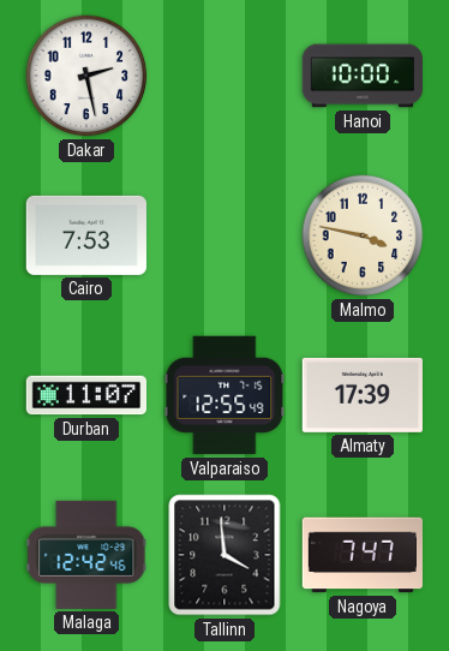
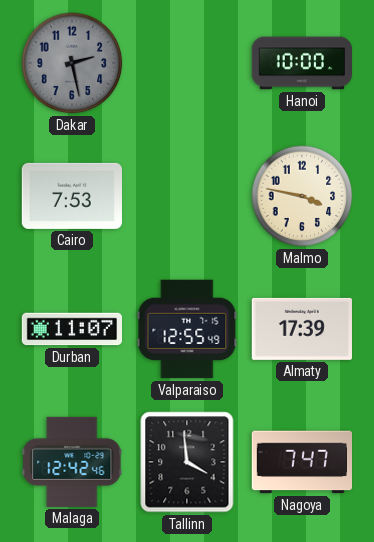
Dakar dial: white -> grey (72, 63)
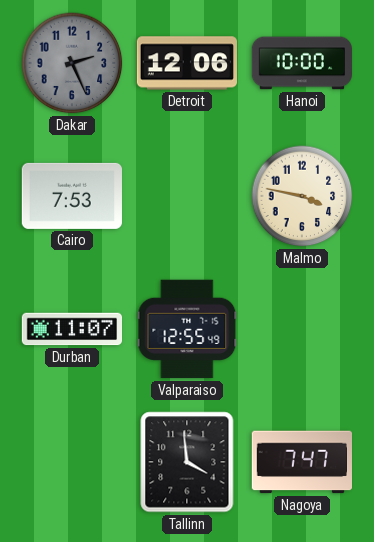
Dakar: 2:28 -> 2:26 (72, 63)
Detroit: none -> 12:06 (186, 63)
Almaty: 17:39 -> none (302, 329)
Malaga: 12:42 -> none (72, 462)
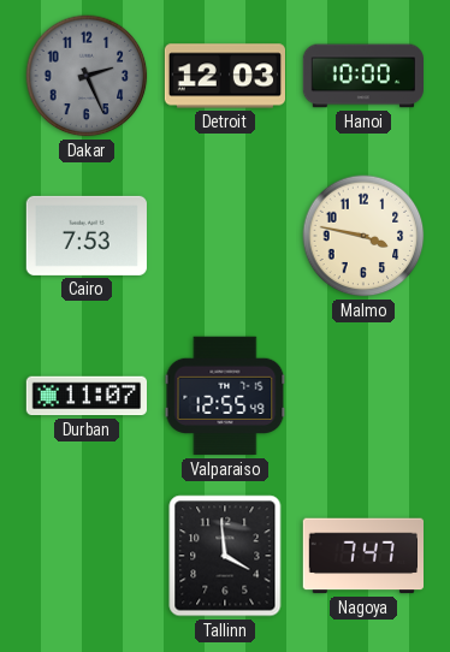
Detroit: 12:06 -> 12:03 (224, 76)
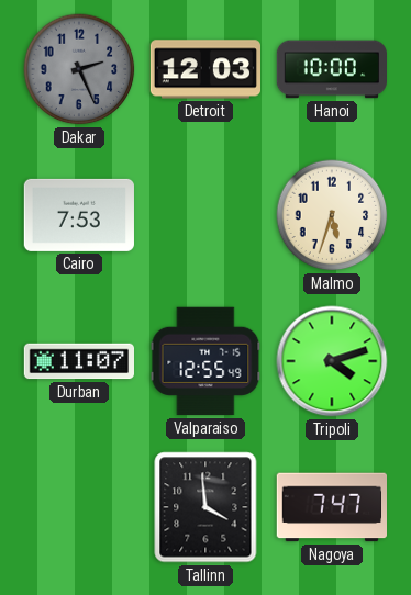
Malmo: 3:47 -> 5:33 (332, 215)
Tripoli: none -> 4:12 (332, 361)
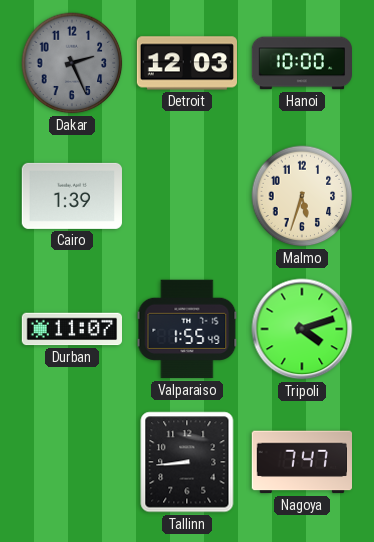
Cairo: 7:53 -> 1:39 (72, 196)
Valparaiso: 12:55 -> 1:55 (187, 329)
Tallinn: 3:59 -> 8:44 (187, 462)
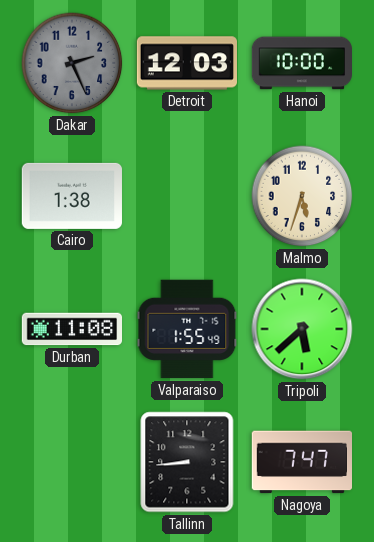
Cairo: 1:39 -> 1:38 (72, 196)
Durban: 11:07 -> 11:08 (71, 329)
Tripoli: 4:12 -> 5:38 (302, 329)
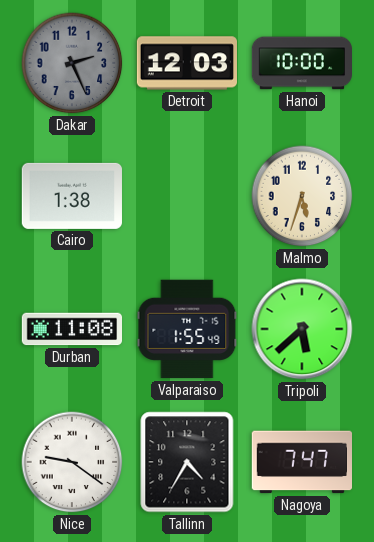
Nice: none -> 9:21 (72, 462)
Tallinn: 8:44 -> 4:35 (187, 462)
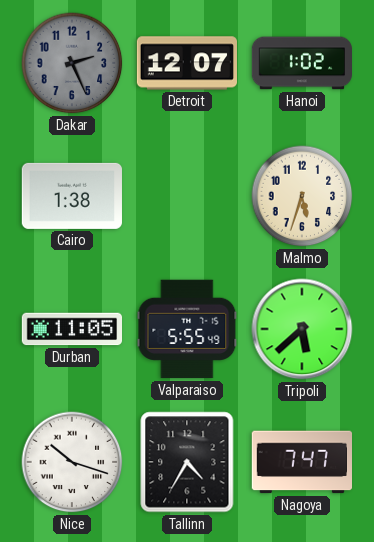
Detroit: 12:03 -> 12:07 (186, 63)
Hanoi: 10:00 -> 1:02 (301, 63)
Durban: 11:08 -> 11:05 (71, 329)
Valparaiso: 1:55 -> 5:55 (187, 329)
Nice: 9:21 -> 10:18 (72, 462)
